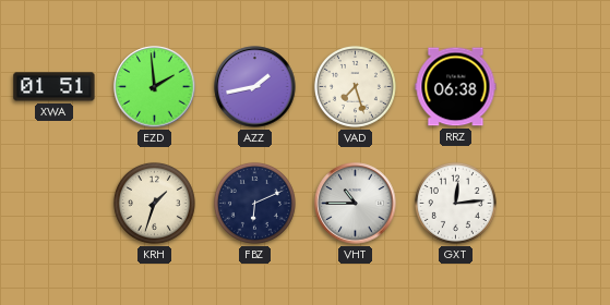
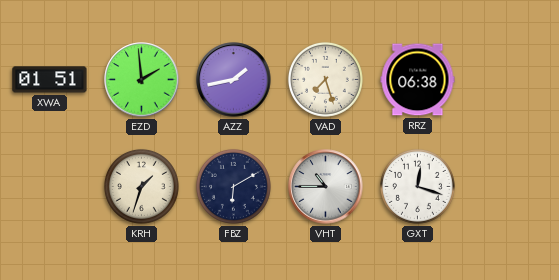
FBZ: 6:11 -> 6:10 (233, 186)
GXT: 12:14 -> 12:18 (417, 186)
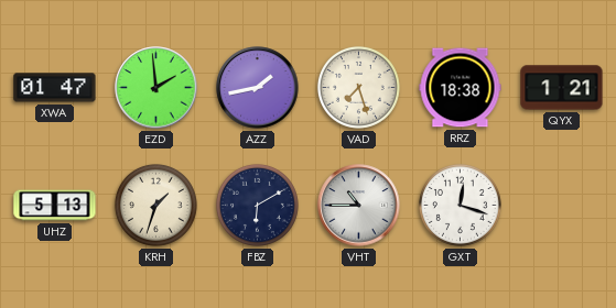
XWA: 01:51 -> 01:47 (55, 88)
RRZ: 06:38 -> 18:38 (461, 88)
QYX: none -> 1:21 (562, 88)
UHZ: none -> 5:13 (55, 206)
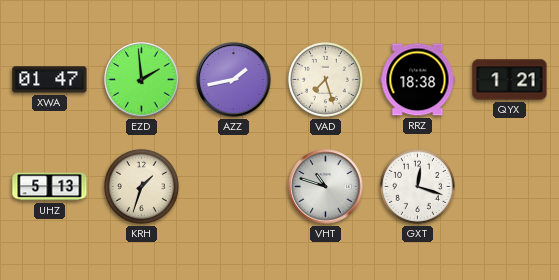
FBZ: 6:10 -> none (257, 205)
VHT: 10:45 -> 10:48 (326, 187)
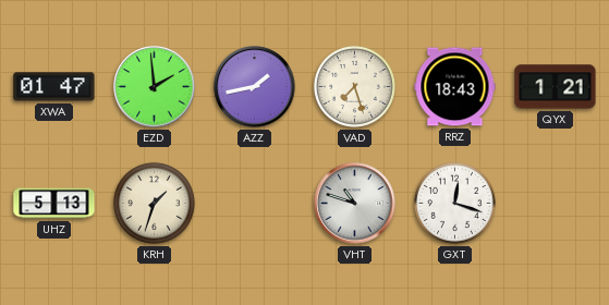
RRZ: 18:38 -> 18:43 (455, 87)
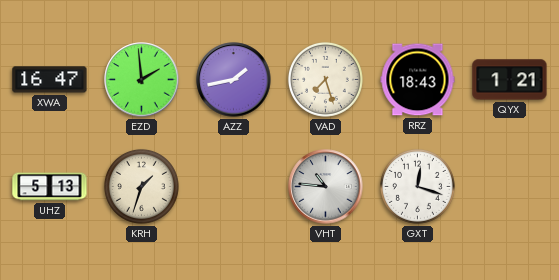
XWA: 01:47 -> 16:47 (50, 80)
VHT: 10:48 -> 10:46 (326, 187)
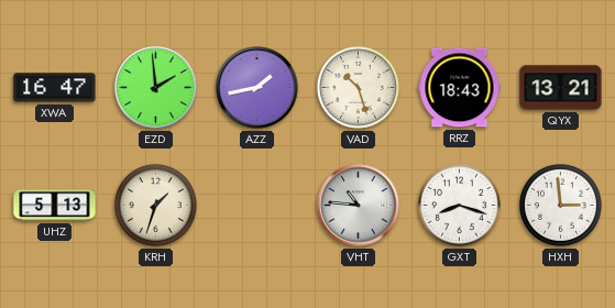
VAD: 7:27 -> 10:27 (358, 87)
QYX: 1:21 -> 13:21 (561, 88)
GXT: 12:18 -> 8:18 (459, 205)
HXH: none -> 2:59 (560, 205)
